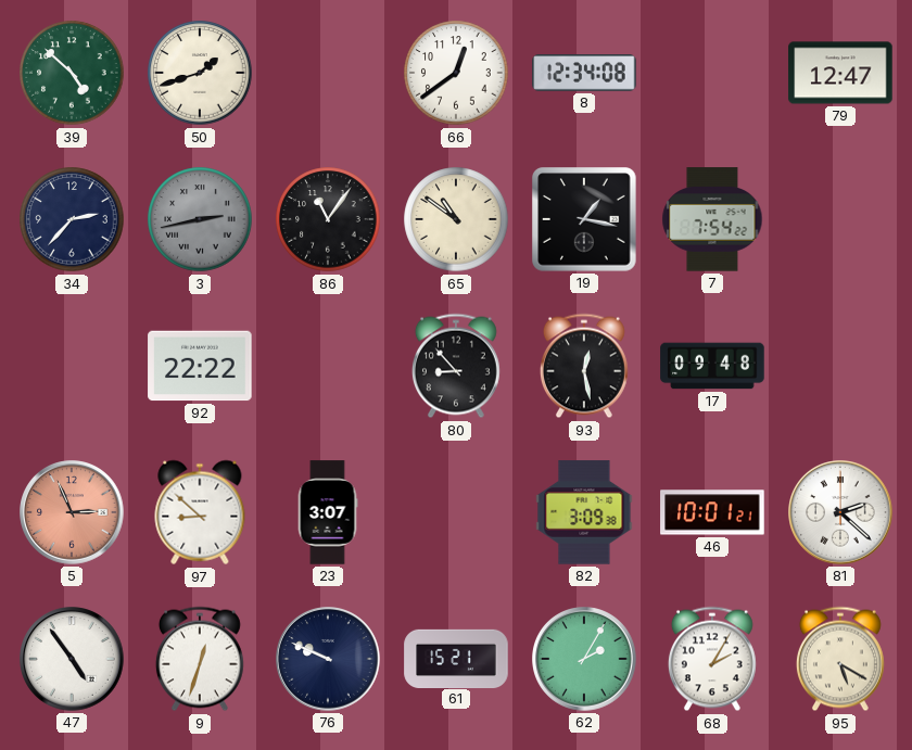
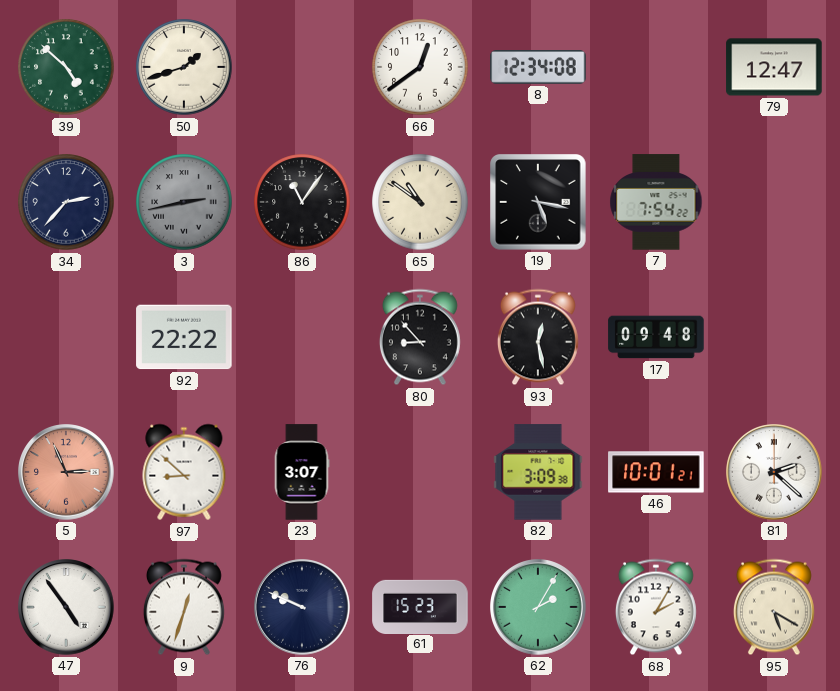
19: 1:17 -> 5:17 (538, 202)
61: 15:21 -> 15:23 (420, 606)
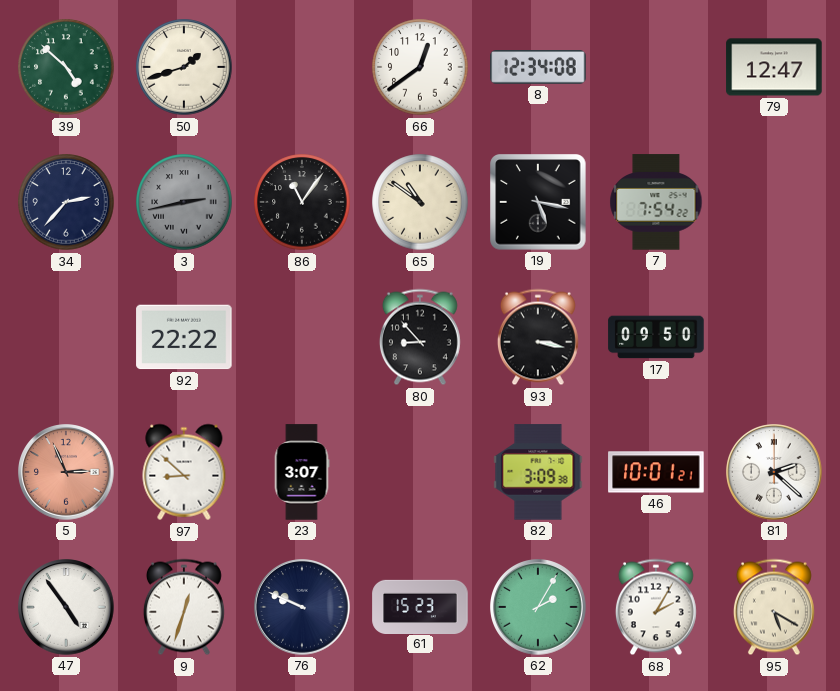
93: 12:28 -> 3:17 (538, 337)
17: 09:48 -> 09:50 (656, 337)
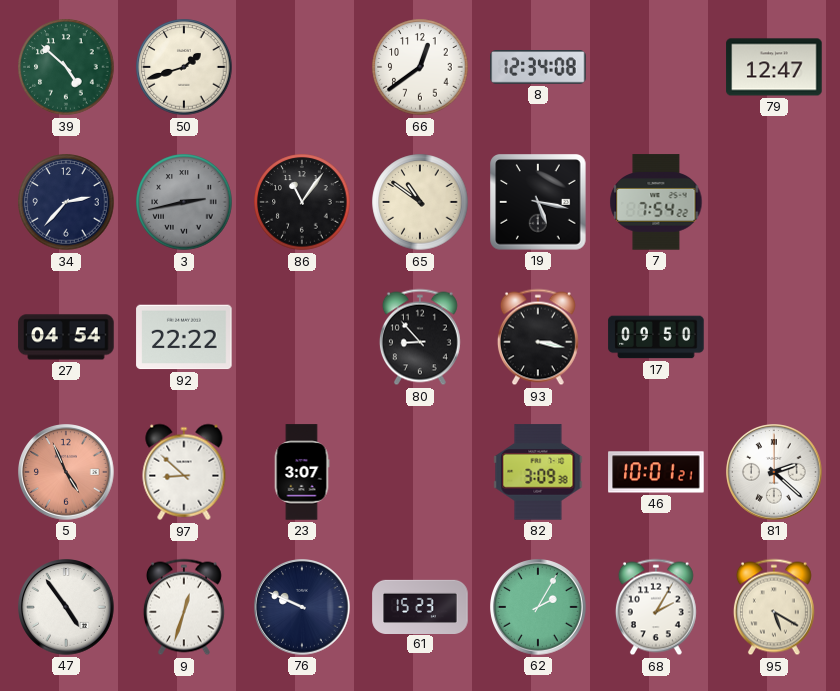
27: none -> 04:54 (66, 337)
5: 2:56 -> 4:56 (66, 472)
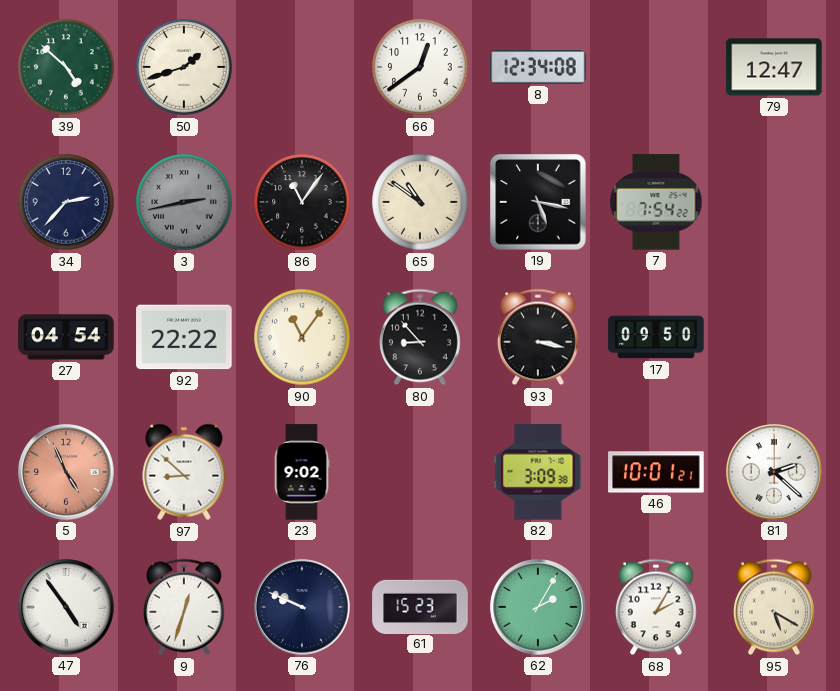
90: none -> 11:06 (302, 337)
23: 3:07 -> 9:02 (302, 472)
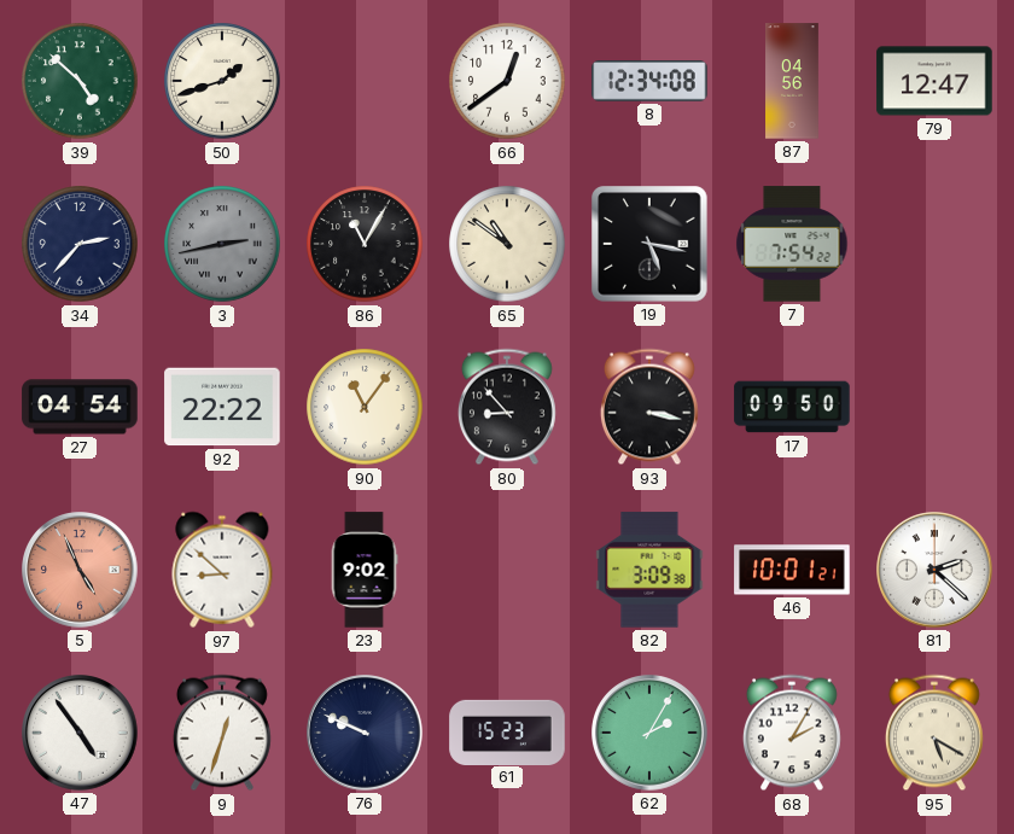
87: none -> 04:56 (792, 81)
86: 11:06 -> 11:05 (365, 244)
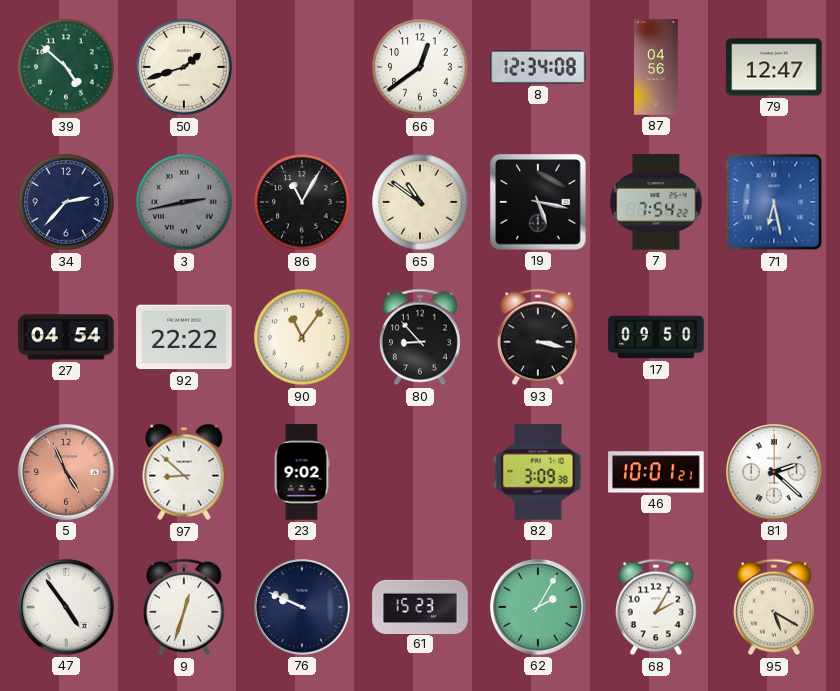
71: none -> 6:28 (774, 202)
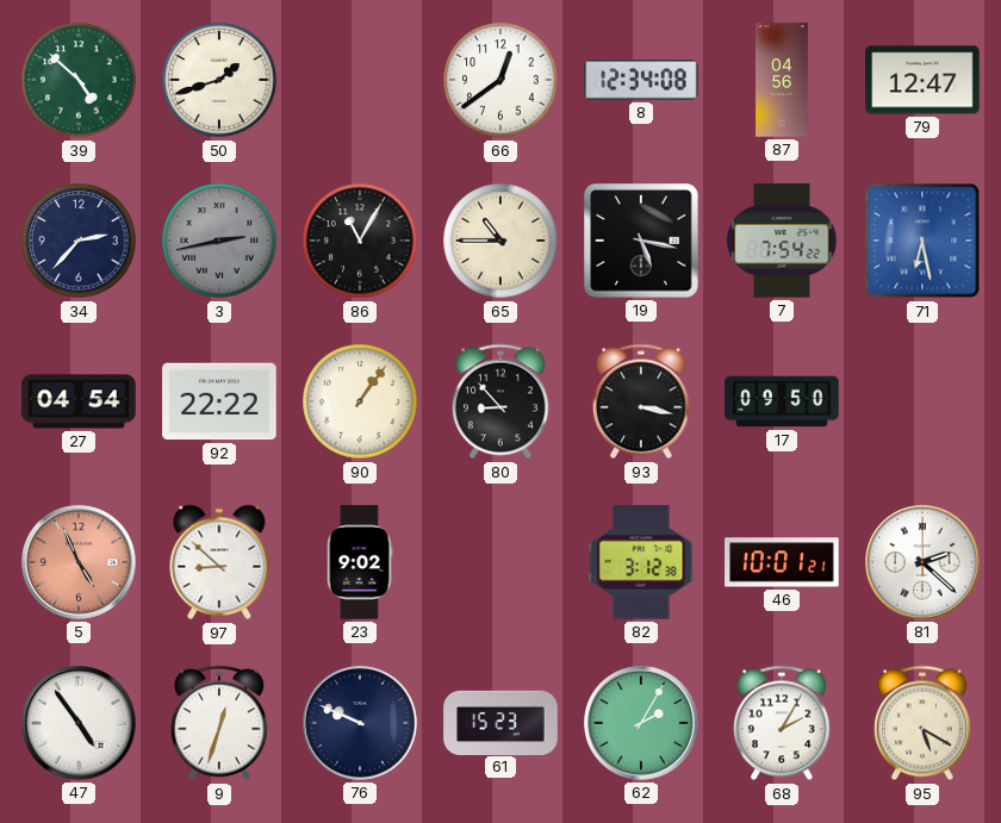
65: 10:51 -> 10:45 (500, 241)
90: 11:06 -> 1:06 (360, 401)
82: 3:09 -> 3:12 (641, 562)
